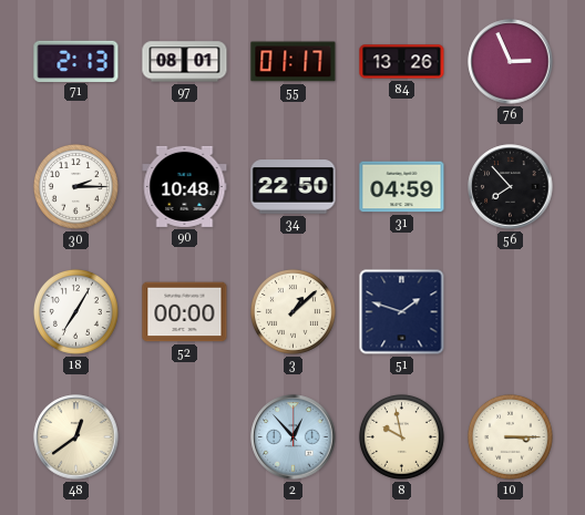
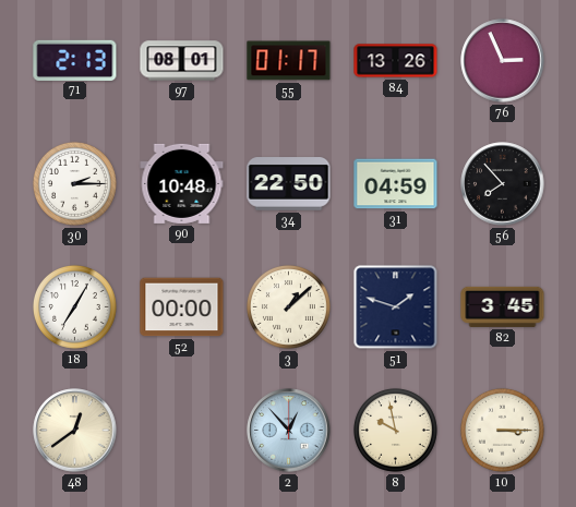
82: none -> 3:45 (503, 306)
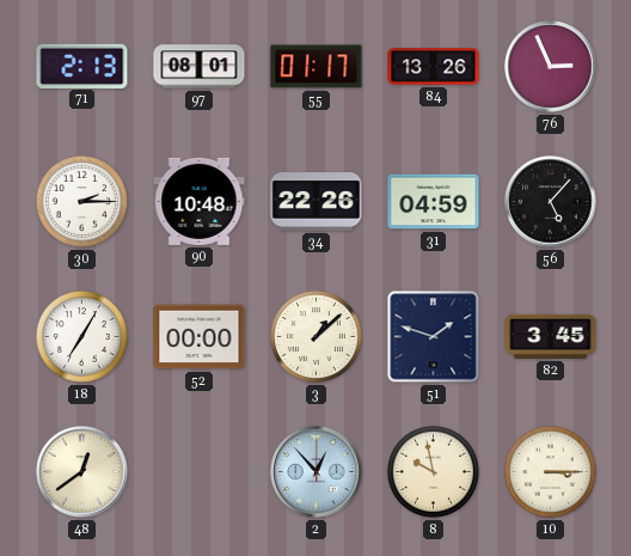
34: 22:50 -> 22:26 (317, 202)
56: 7:53 -> 5:07 (551, 202)
